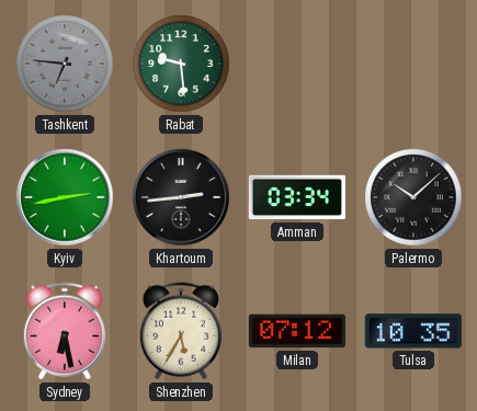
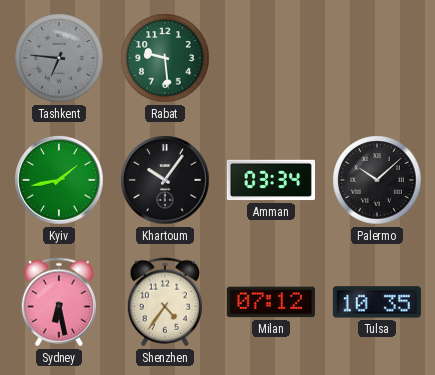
Kyiv: 2:43 -> 1:43 (59, 180)
Khartoum: 2:44 -> 10:06 (165, 180)
Shenzhen: 5:35 -> 4:36 (165, 302)
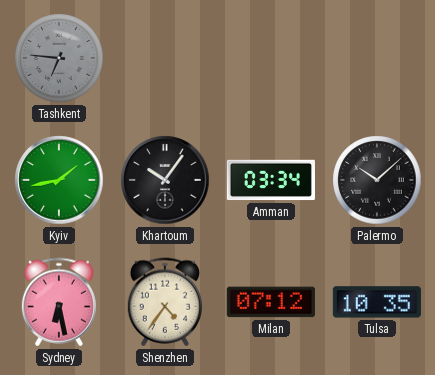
Rabat: 9:29 -> none (165, 58)
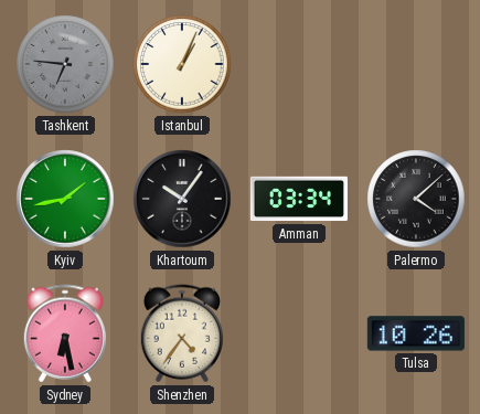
Istanbul: none -> 1:04 (182, 64)
Palermo: 10:08 -> 4:08 (416, 199)
Milan: 07:12 -> none (271, 302)
Tulsa: 10:35 -> 10:26 (416, 333)
